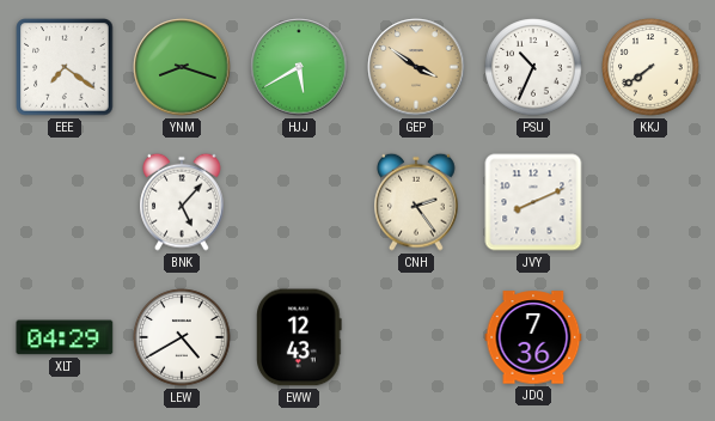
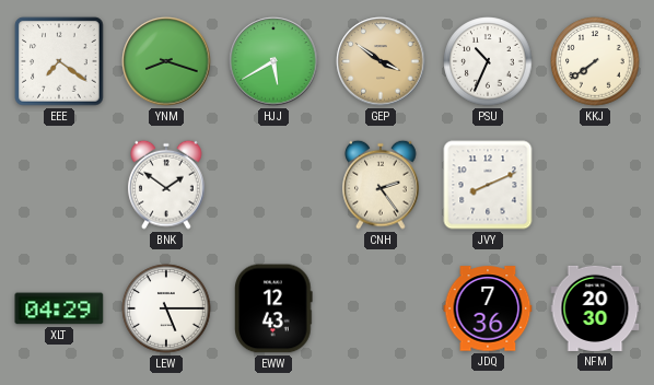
BNK: 5:07 -> 1:51 (166, 185)
LEW: 4:40 -> 5:15 (166, 308)
NFM: none -> 20:30 (595, 308)
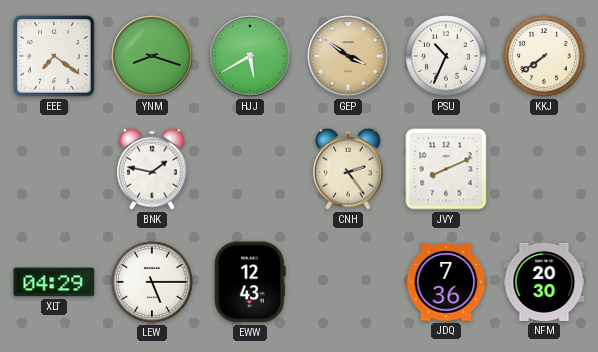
BNK: 1:51 -> 1:47 (152, 169)
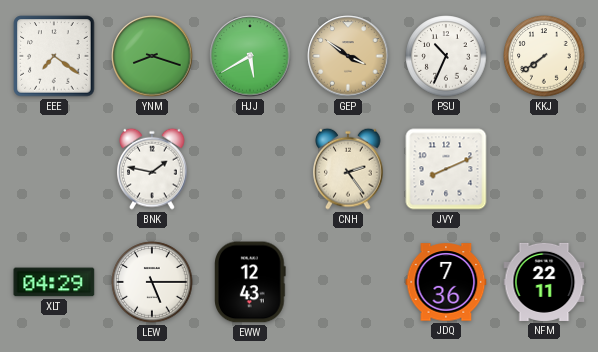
NFM: 20:30 -> 22:11 (544, 282)
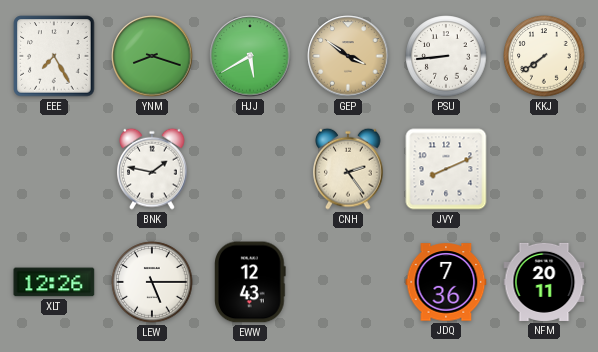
EEE: 7:21 -> 7:25 (54, 56)
PSU: 10:34 -> 8:44 (446, 56)
XLT: 04:29 -> 12:26 (54, 282)
NFM: 22:11 -> 20:11 (544, 282)
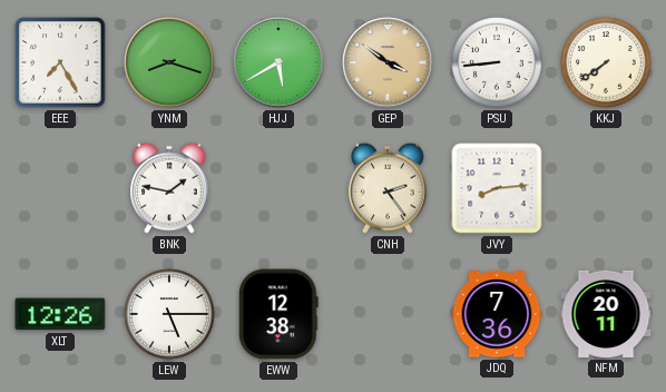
JVY: 8:11 -> 8:14 (497, 188)
EWW: 12:43 -> 12:38 (280, 314)
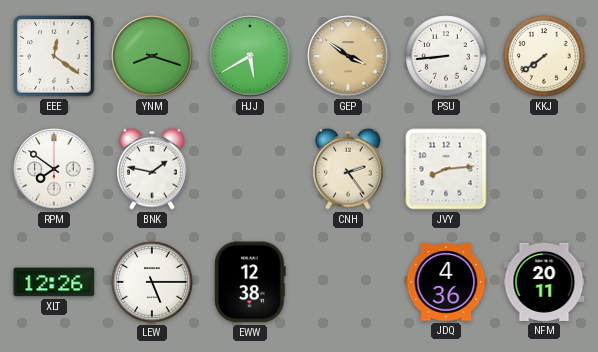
EEE: 7:25 -> 12:21 (54, 56)
RPM: none -> 7:51 (54, 169)
JDQ: 7:36 -> 4:36 (446, 282)
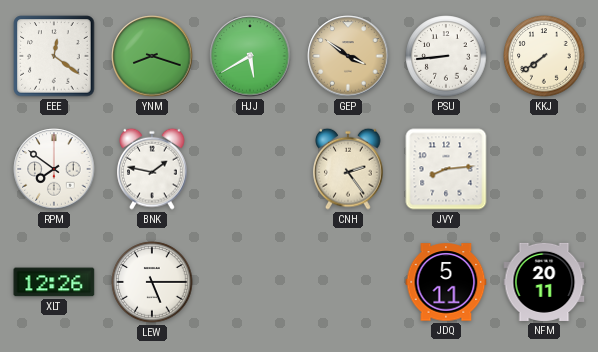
EWW: 12:38 -> none (251, 282)
JDQ: 4:36 -> 5:11 (446, 282)
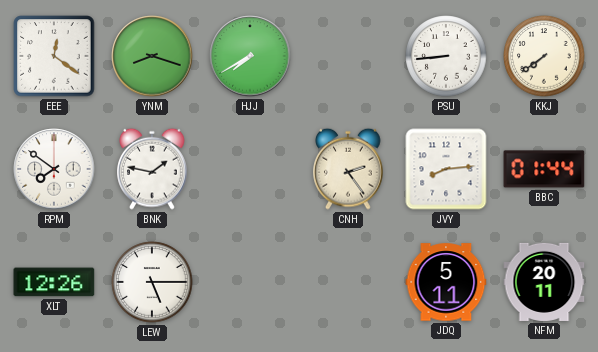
HJJ: 5:40 -> 7:40 (250, 56)
GEP: 3:51 -> none (348, 56)
BBC: none -> 01:44 (544, 169)
